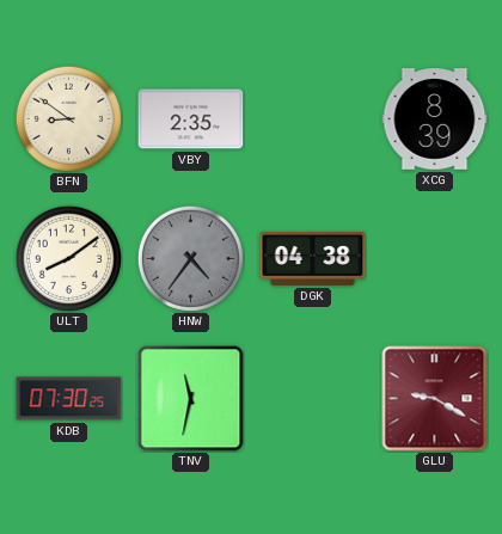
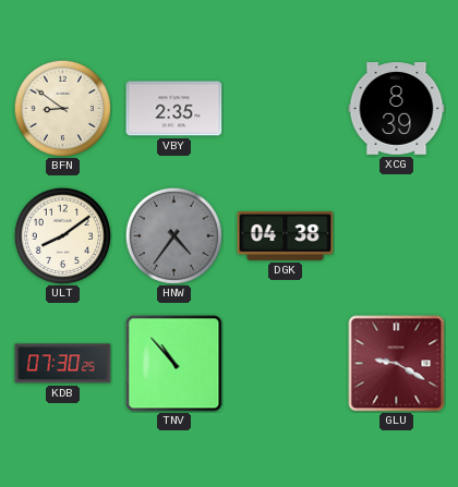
TNV: 11:32 -> 10:53 (174, 364)
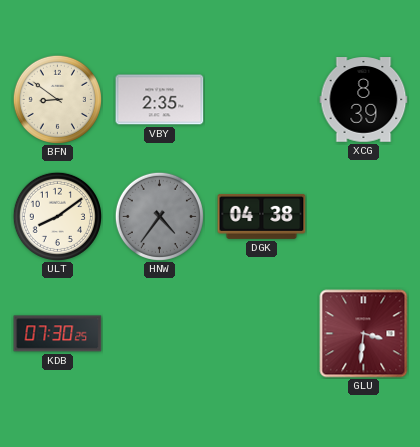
TNV: 10:53 -> none (174, 364)
GLU: 9:20 -> 3:31 (364, 334)
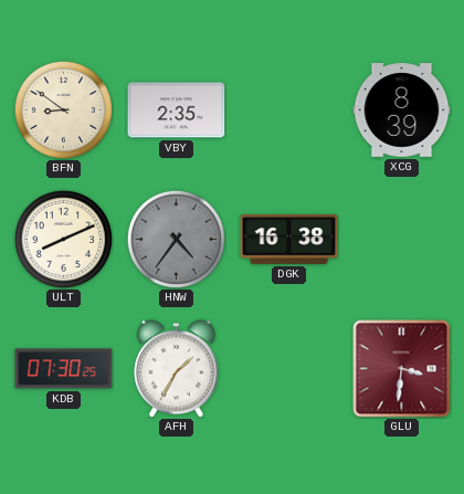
ULT: 8:09 -> 8:11 (63, 239)
DGK: 04:38 -> 16:38 (289, 239)
AFH: none -> 1:35 (176, 369)
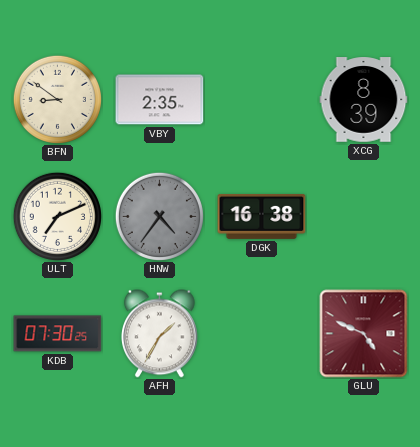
ULT: 8:11 -> 7:11 (57, 216)
GLU: 3:31 -> 4:49 (364, 334)
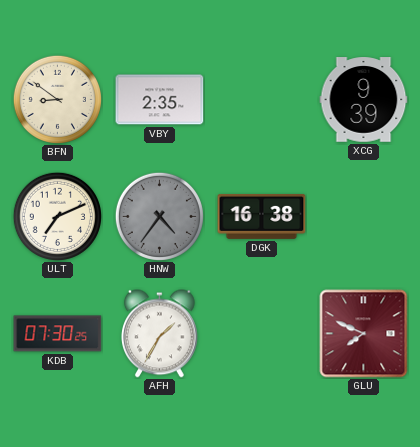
XCG: 8:39 -> 9:39 (364, 100)
GLU: 4:49 -> 7:49 (364, 334)
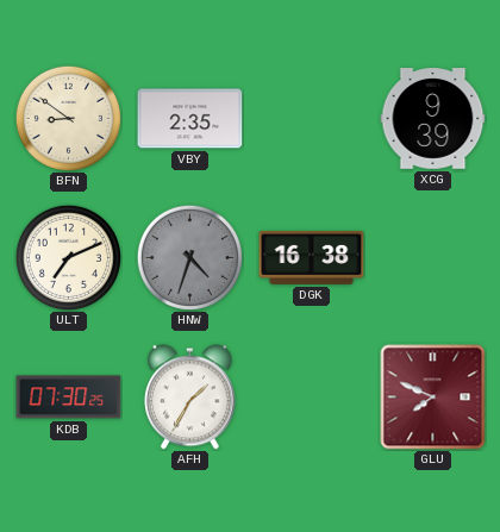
HNW: 4:36 -> 4:33 (189, 257)
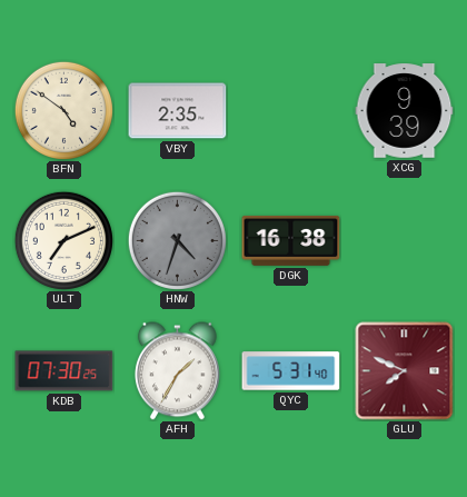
BFN: 8:51 -> 4:51 (63, 110)
QYC: none -> 5:31 (291, 371)
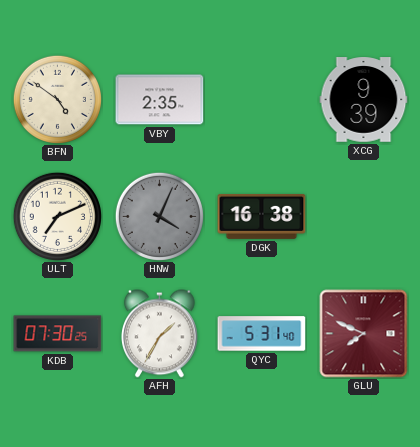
HNW: 4:33 -> 4:04 (159, 216)
